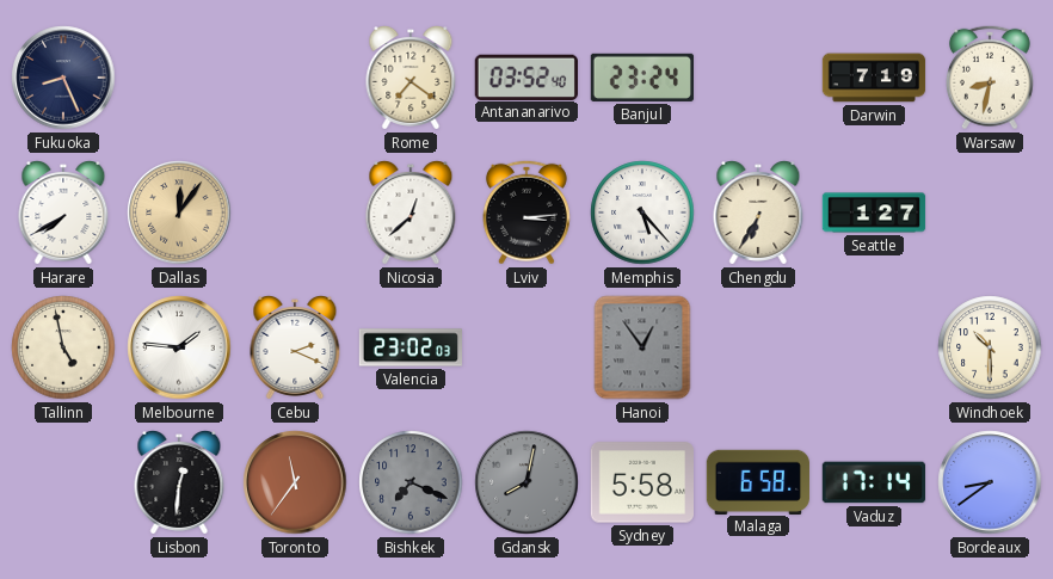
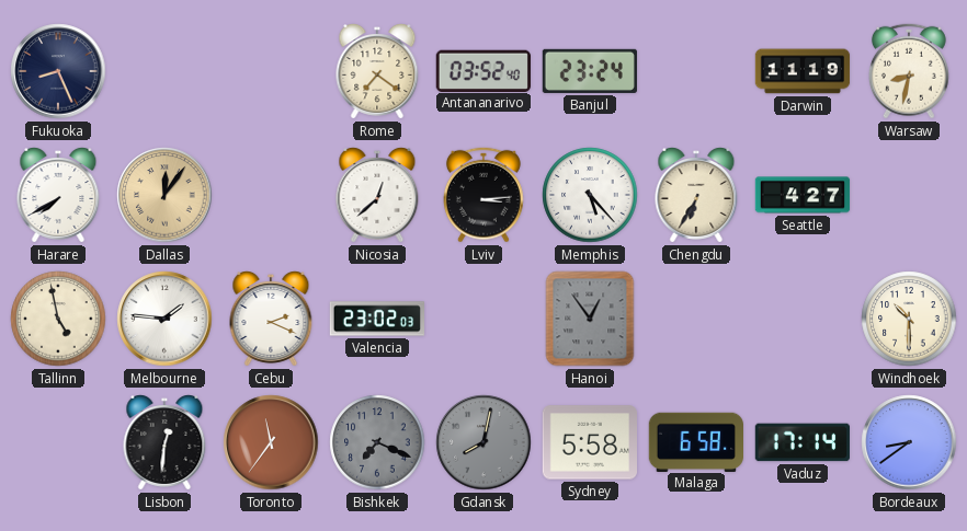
Darwin: 7:19 -> 11:19 (803, 71)
Seattle: 1:27 -> 4:27 (803, 195)
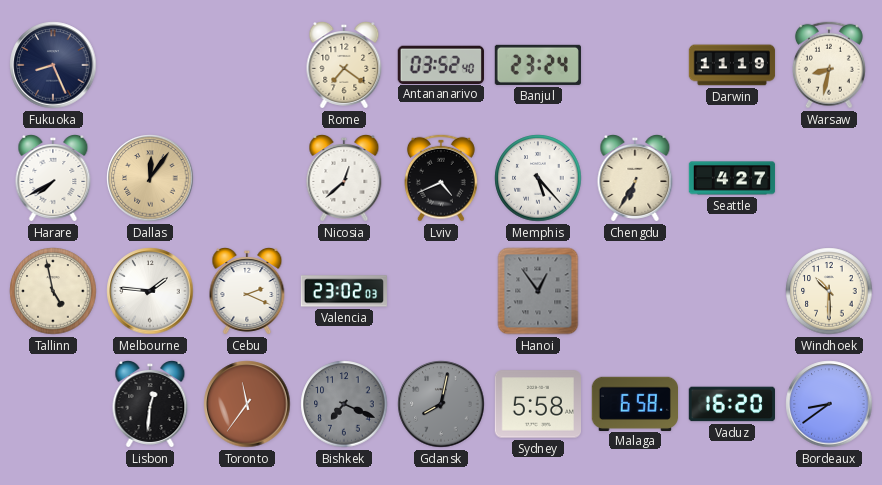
Lviv: 3:14 -> 4:41 (441, 178)
Vaduz: 17:14 -> 16:20 (731, 404)
